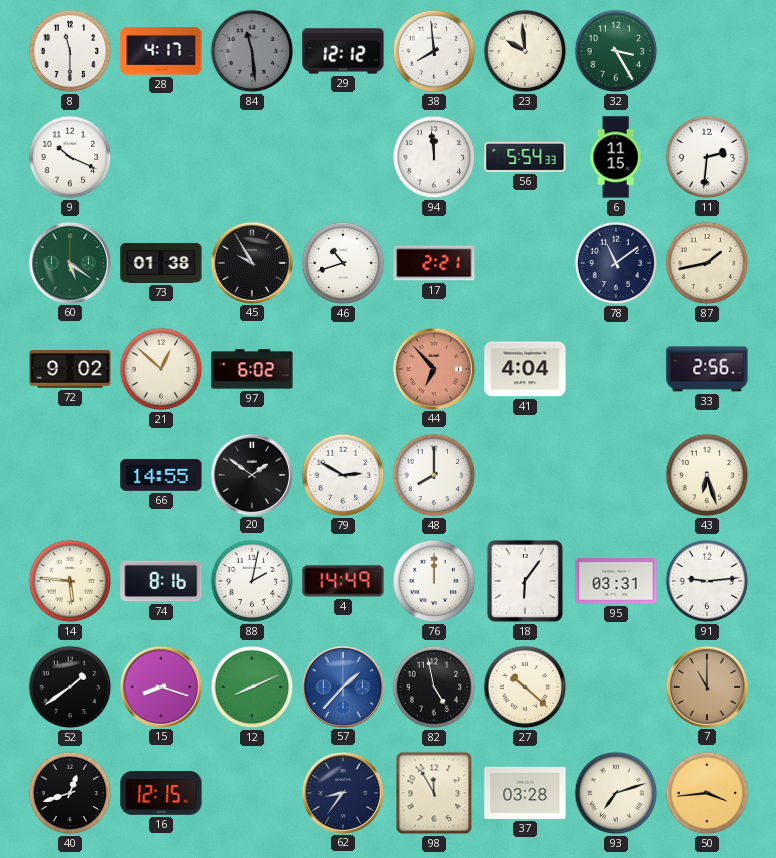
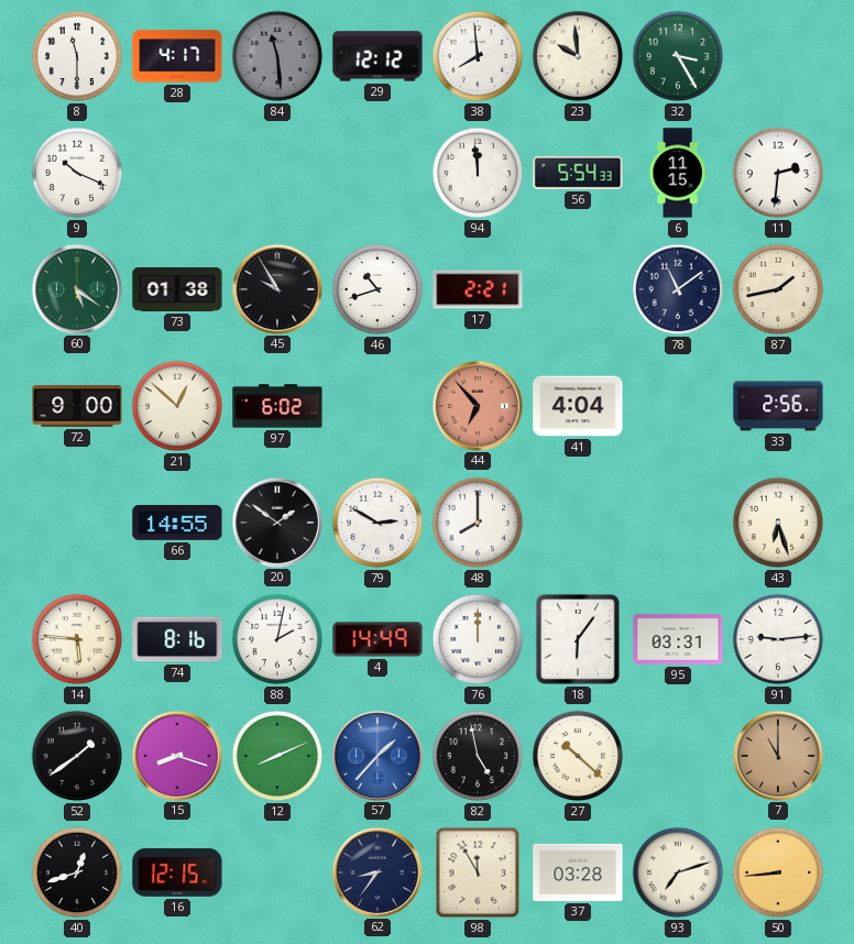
72: 9:02 -> 9:00 (77, 407)
50: 3:44 -> 8:44 (778, 872)
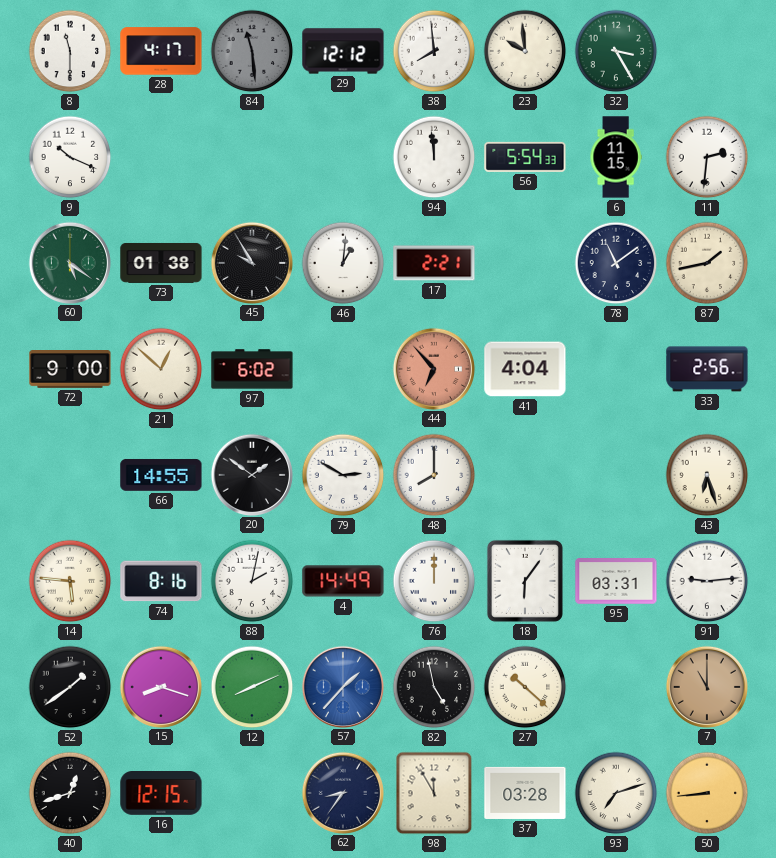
46: 10:42 -> 1:01 (343, 263)
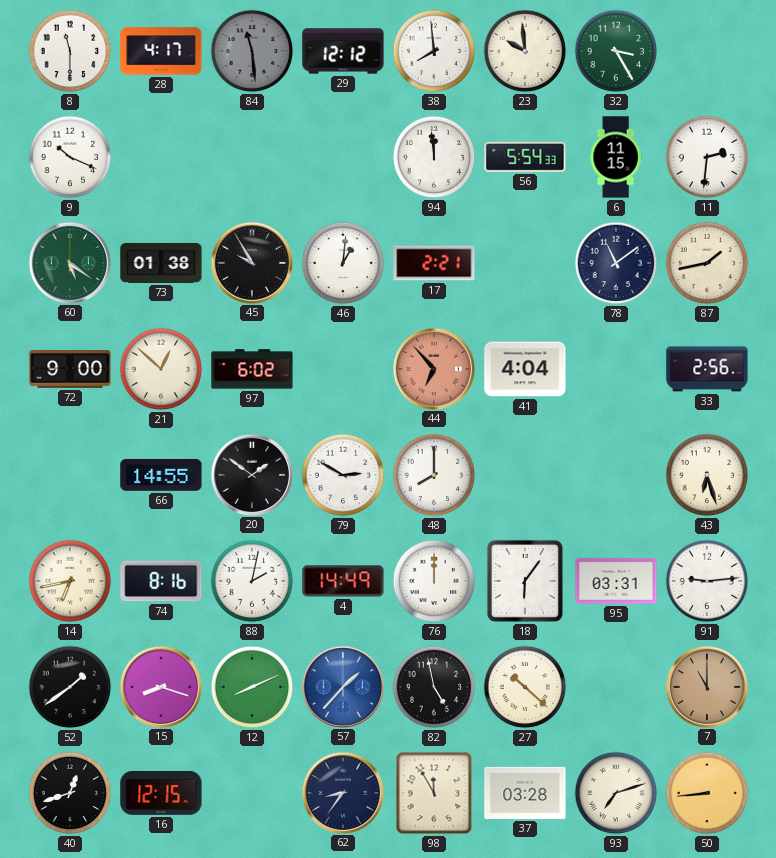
14: 5:46 -> 6:43 (70, 581)
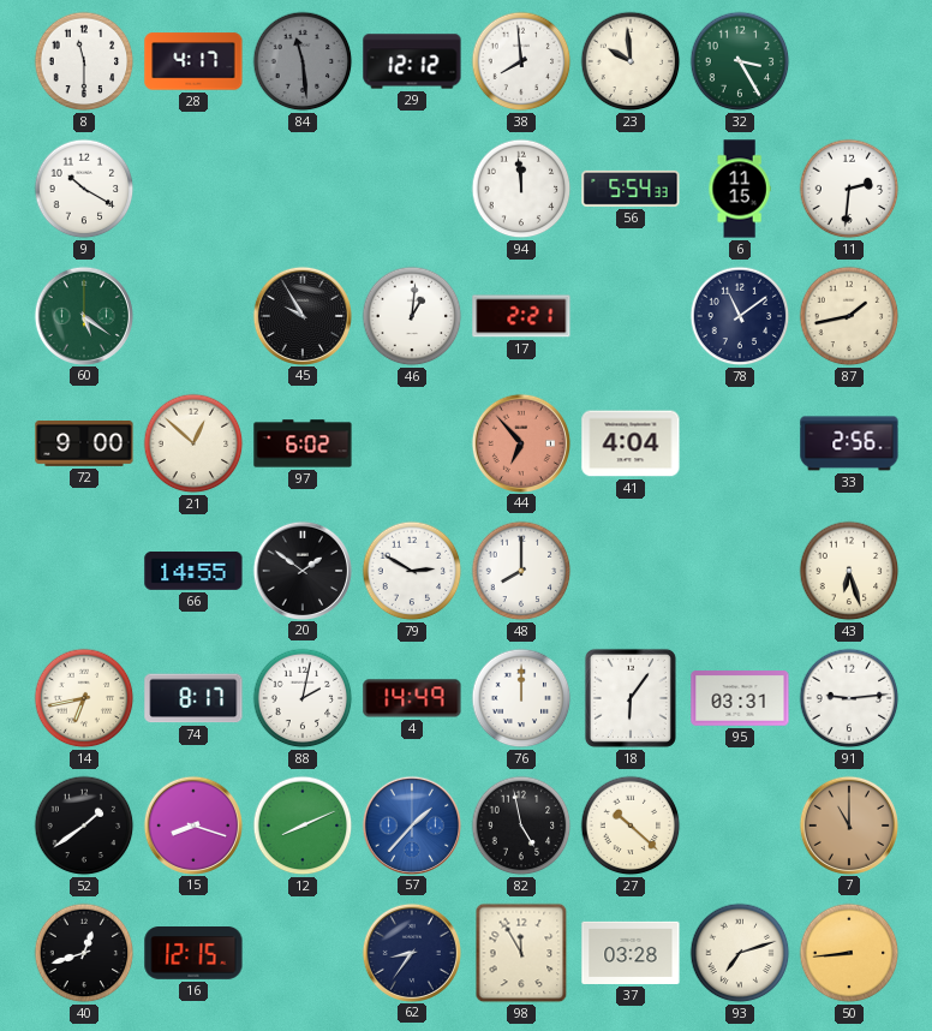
9: 10:19 -> 10:20 (84, 189)
73: 01:38 -> none (161, 263)
74: 8:16 -> 8:17 (193, 698)
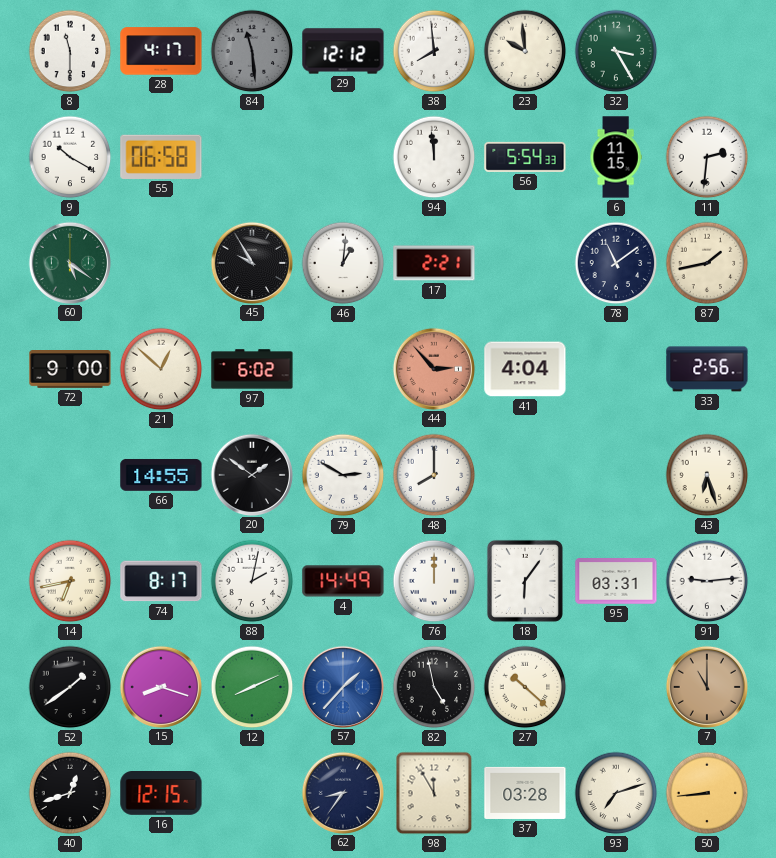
55: none -> 06:58 (161, 157)
44: 6:53 -> 2:53 (433, 368)
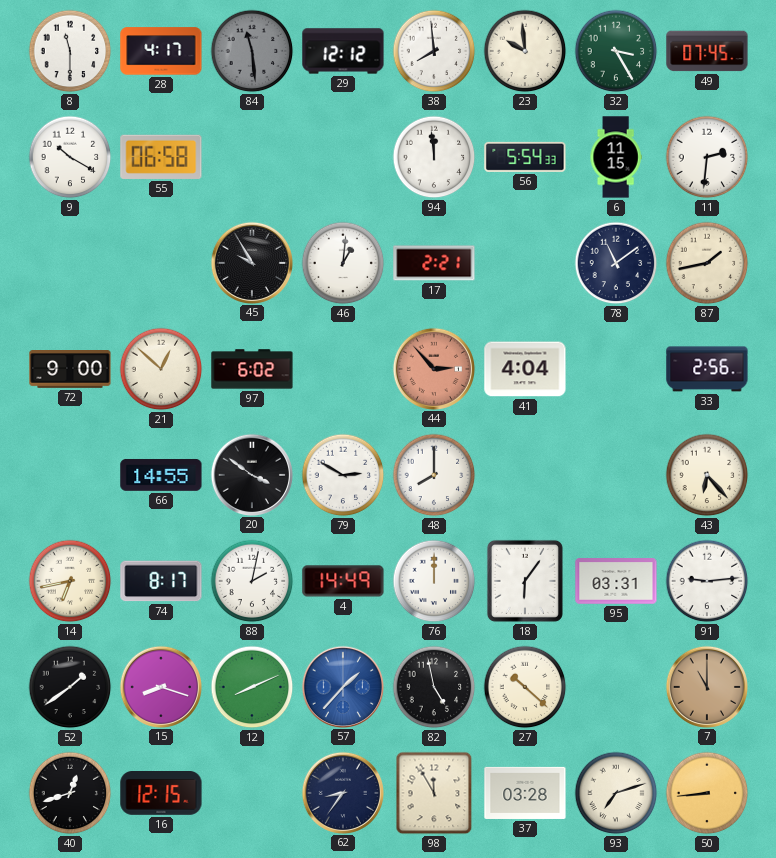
49: none -> 07:45 (707, 51)
60: 5:21 -> none (69, 262)
20: 1:51 -> 3:51 (251, 474)
43: 6:27 -> 6:23 (707, 475)
